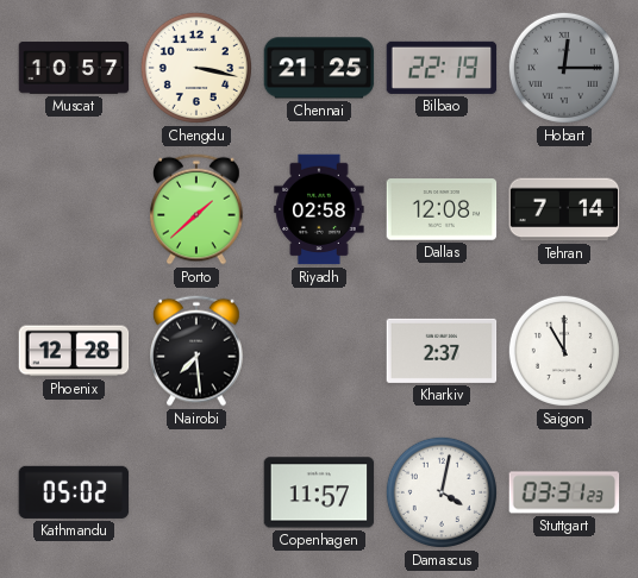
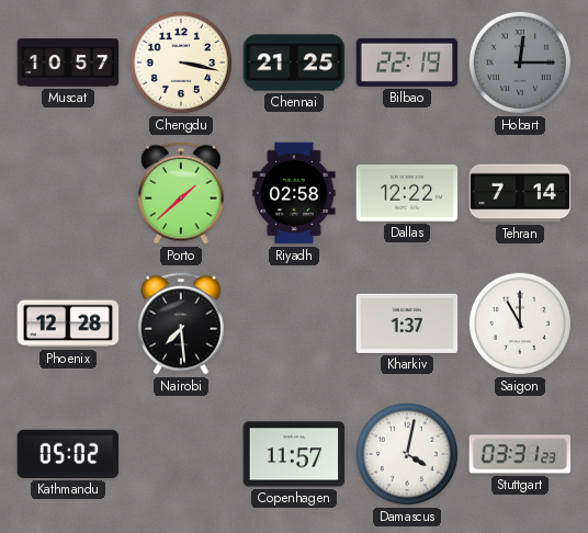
Dallas: 12:08 -> 12:22 (407, 193)
Kharkiv: 2:37 -> 1:37 (407, 324)
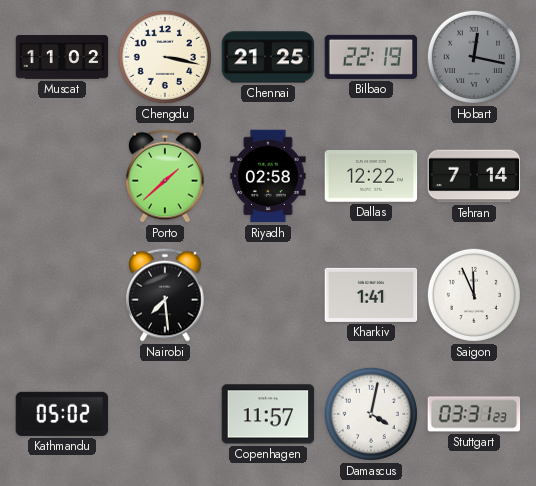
Muscat: 10:57 -> 11:02 (62, 57)
Hobart: 12:15 -> 12:17 (474, 57)
Phoenix: 12:28 -> none (68, 324)
Kharkiv: 1:37 -> 1:41 (371, 295)
Saigon: 11:00 -> 11:56 (474, 295)
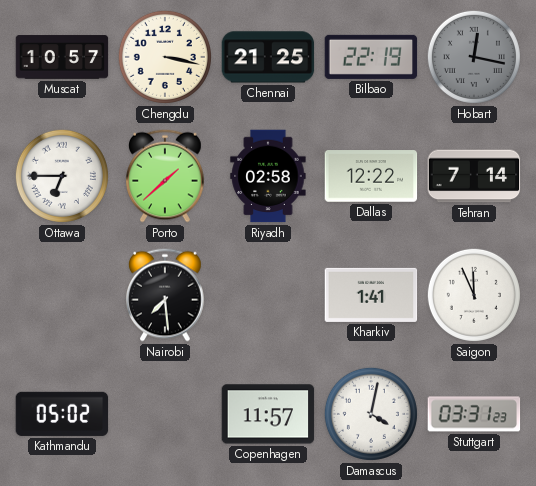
Muscat: 11:02 -> 10:57 (62, 57)
Ottawa: none -> 6:45 (62, 176)
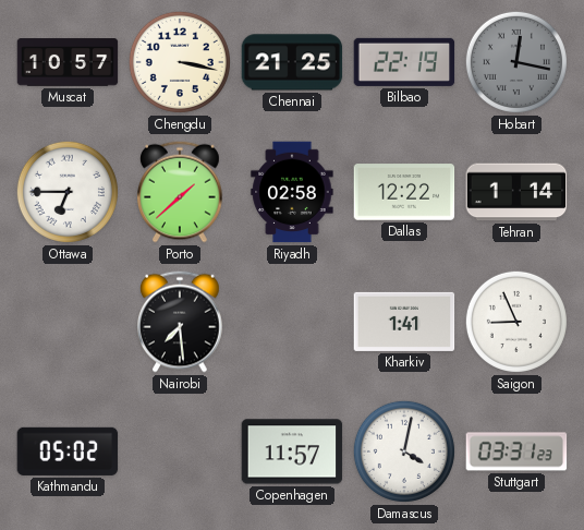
Tehran: 7:14 -> 1:14 (516, 192)
Saigon: 11:56 -> 8:56 (516, 322)
